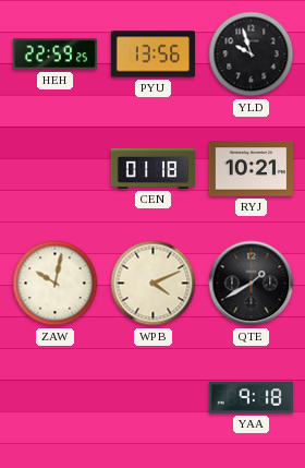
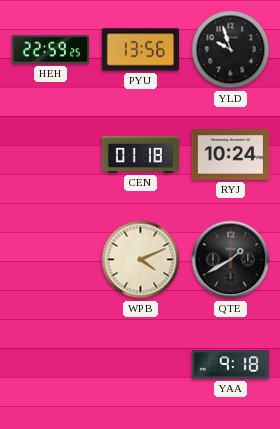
RYJ: 10:21 -> 10:24 (230, 155)
ZAW: 10:02 -> none (56, 284)
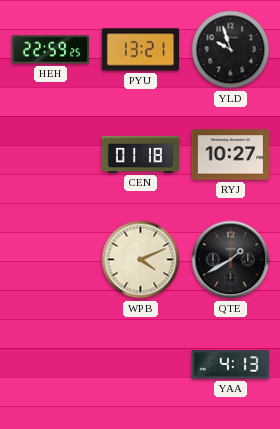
PYU: 13:56 -> 13:21 (140, 50)
RYJ: 10:24 -> 10:27 (230, 155)
YAA: 9:18 -> 4:13 (230, 365)
